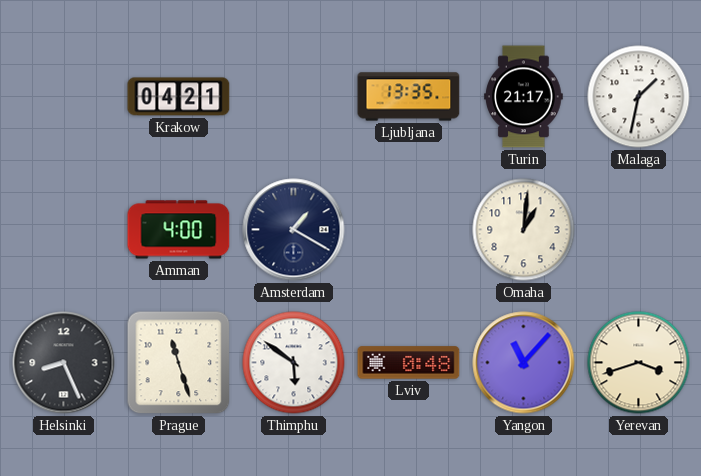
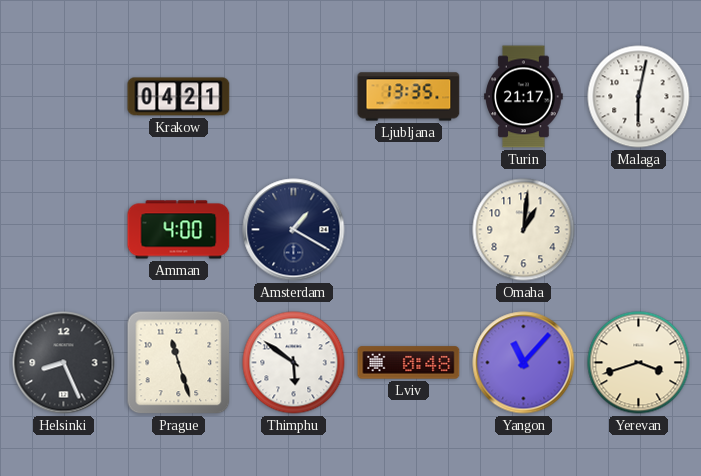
Malaga: 1:32 -> 6:02 (639, 97)
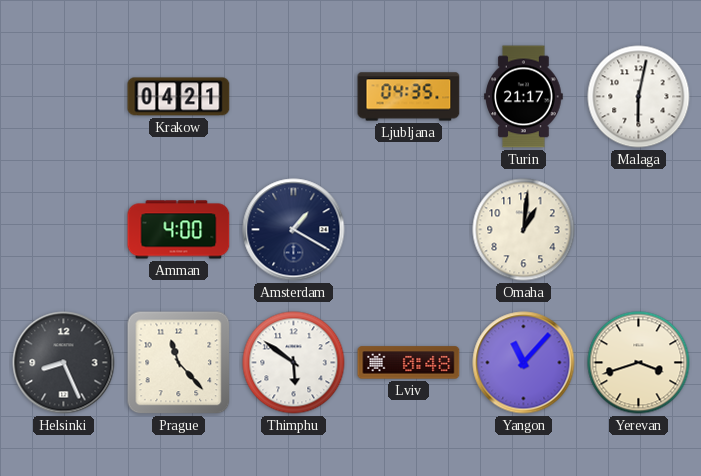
Ljubljana: 13:35 -> 04:35 (409, 97)
Prague: 11:27 -> 11:23 (179, 363)
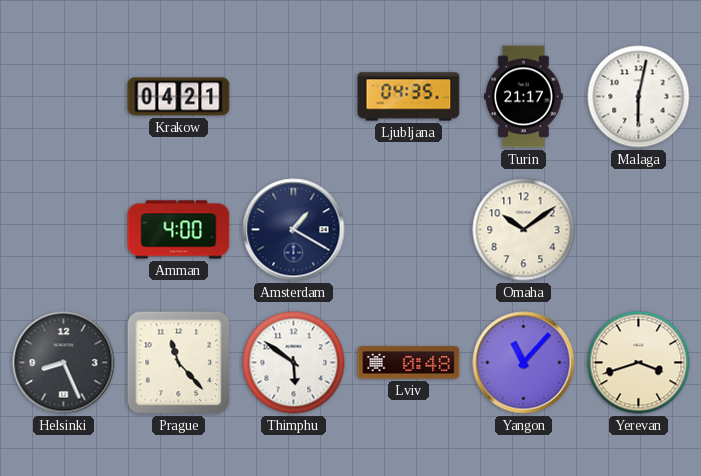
Omaha: 1:01 -> 10:09 (524, 230)
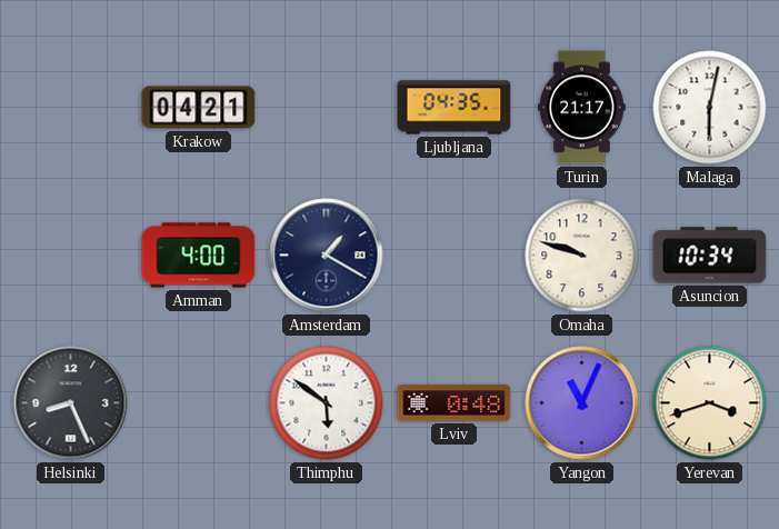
Omaha: 10:09 -> 9:48 (582, 256)
Asuncion: none -> 10:34 (710, 256)
Prague: 11:23 -> none (179, 363)
Yangon: 11:07 -> 11:04 (582, 403)
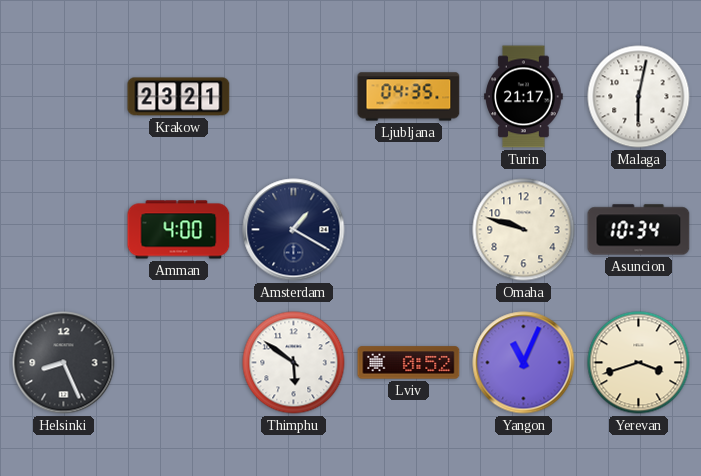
Krakow: 04:21 -> 23:21 (179, 97)
Lviv: 0:48 -> 0:52 (409, 363)
